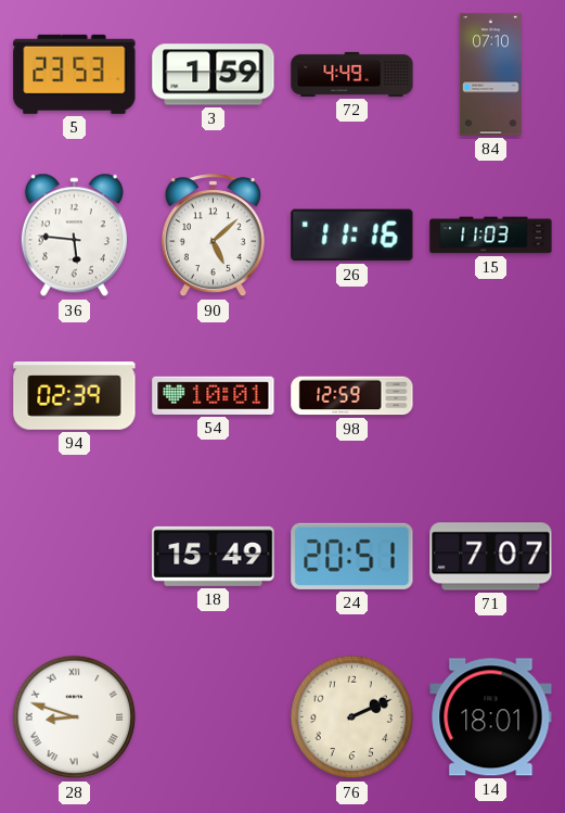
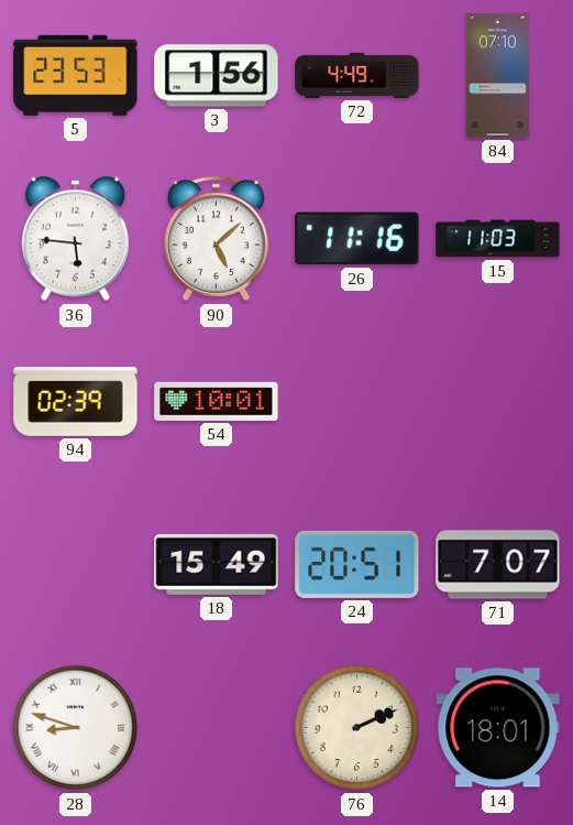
3: 1:59 -> 1:56 (217, 76)
98: 12:59 -> none (352, 396)
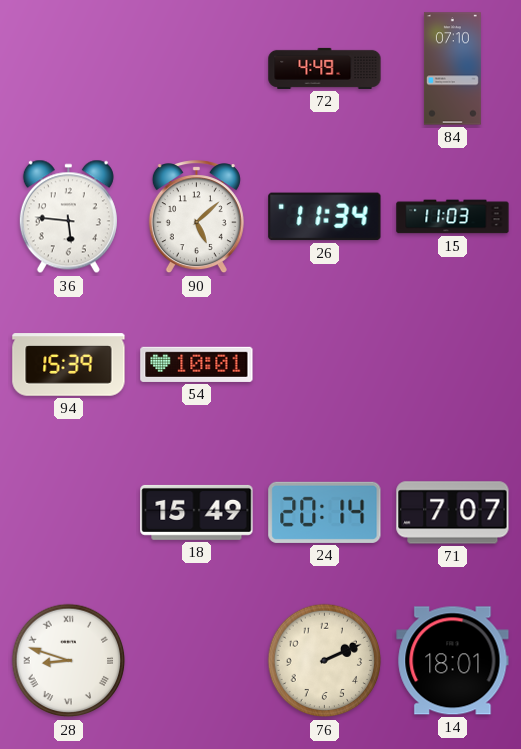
5: 23:53 -> none (76, 75)
3: 1:56 -> none (217, 76)
26: 11:16 -> 11:34 (325, 217)
94: 02:39 -> 15:39 (69, 365)
24: 20:51 -> 20:14 (325, 512)
